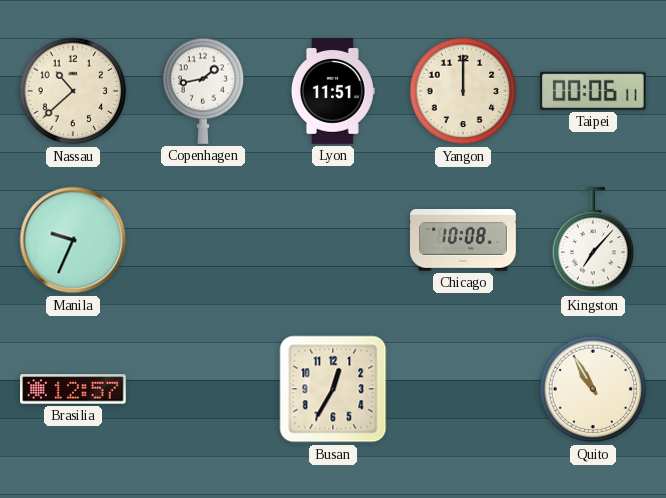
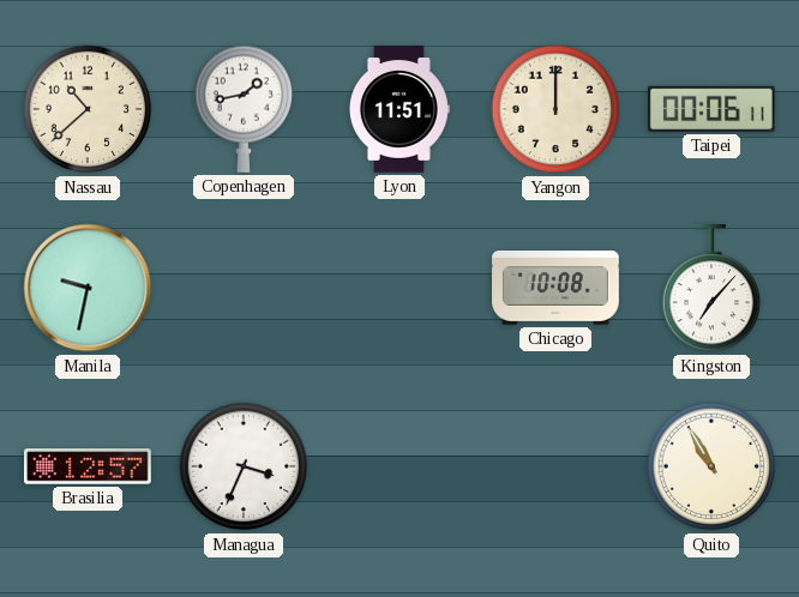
Manila: 9:34 -> 9:32 (88, 288)
Managua: none -> 3:34 (244, 466)
Busan: 12:35 -> none (333, 389)
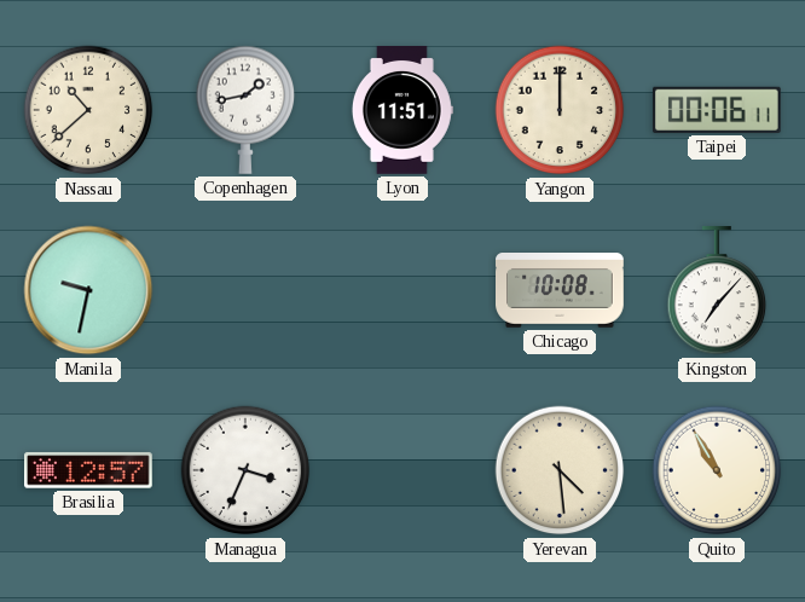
Yerevan: none -> 4:29 (560, 470)
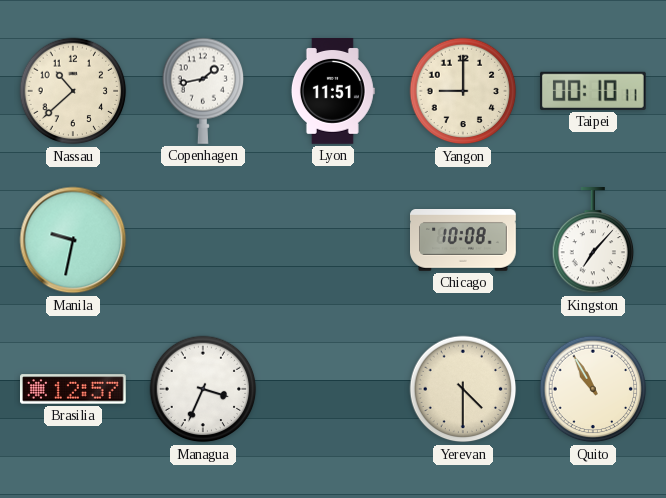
Yangon: 12:00 -> 9:00 (463, 91)
Taipei: 00:06 -> 00:10 (593, 91)
Yerevan: 4:29 -> 4:30 (463, 389)
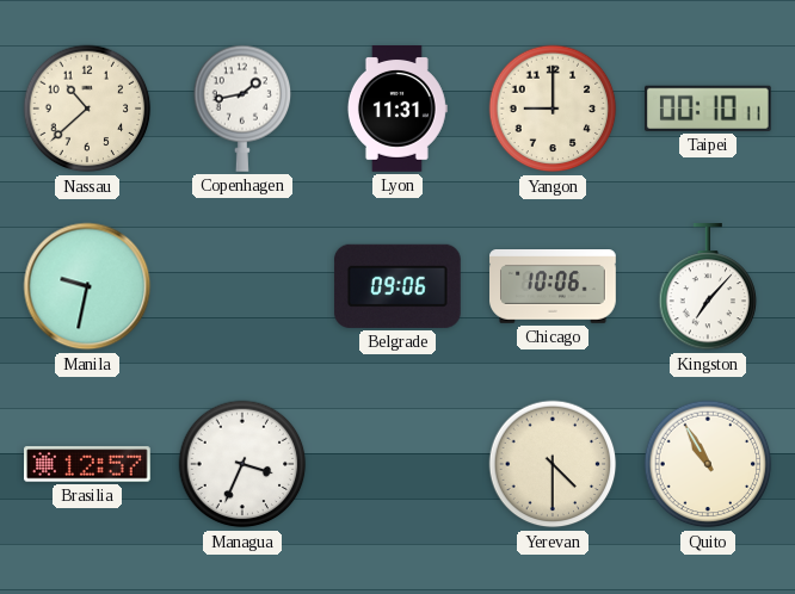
Lyon: 11:51 -> 11:31 (397, 110)
Belgrade: none -> 09:06 (397, 286)
Chicago: 10:08 -> 10:06 (554, 287)
